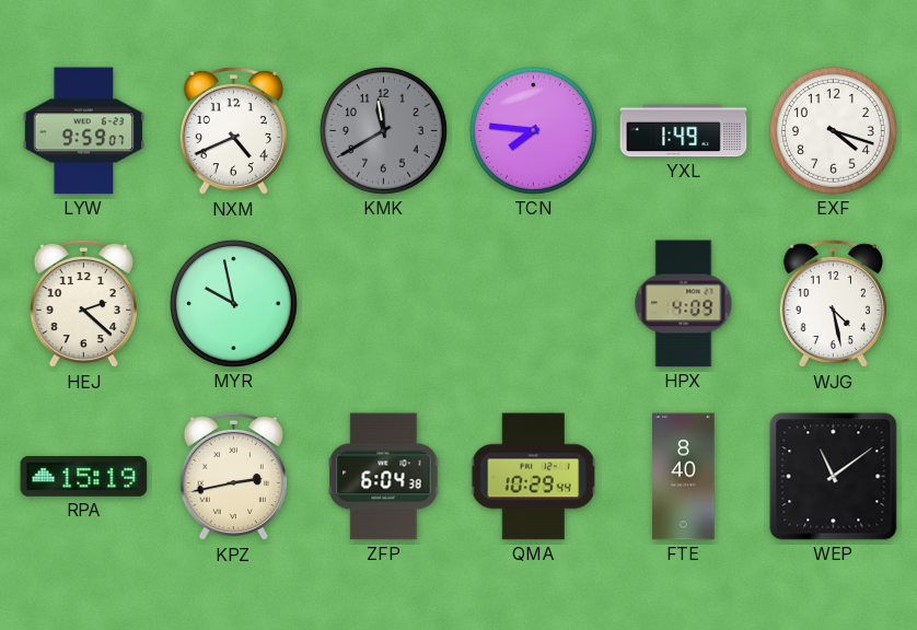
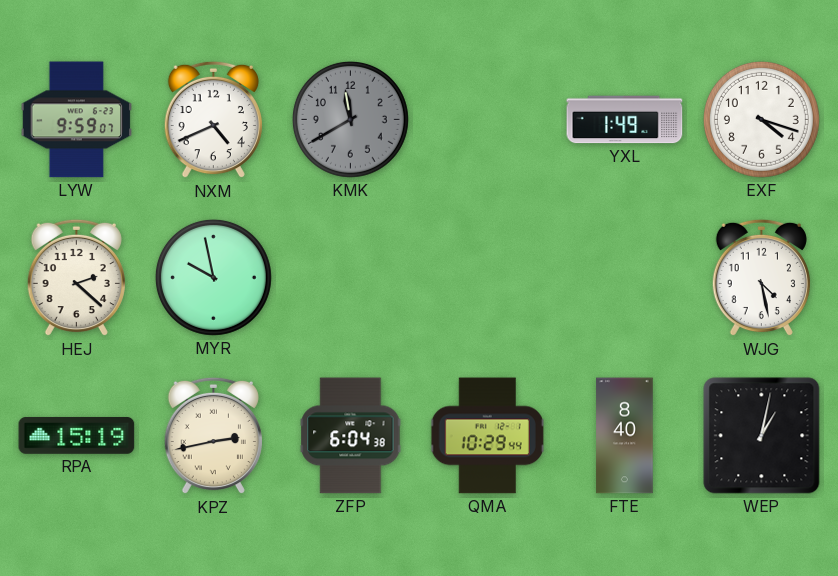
TCN: 7:46 -> none (533, 130)
HPX: 4:09 -> none (684, 304)
WEP: 11:09 -> 1:02 (762, 436)
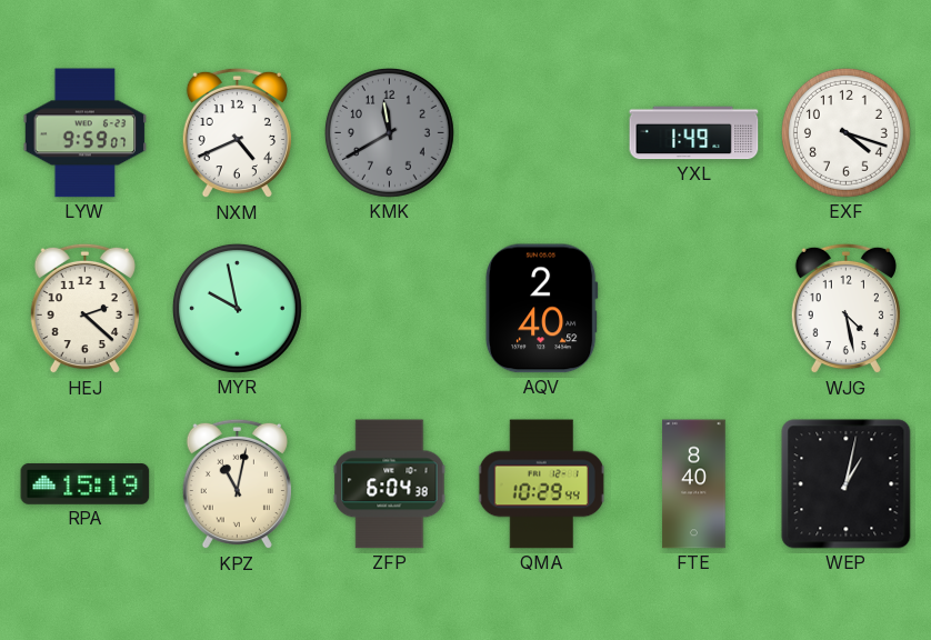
AQV: none -> 2:40 (541, 309)
KPZ: 2:43 -> 11:02 (237, 484)
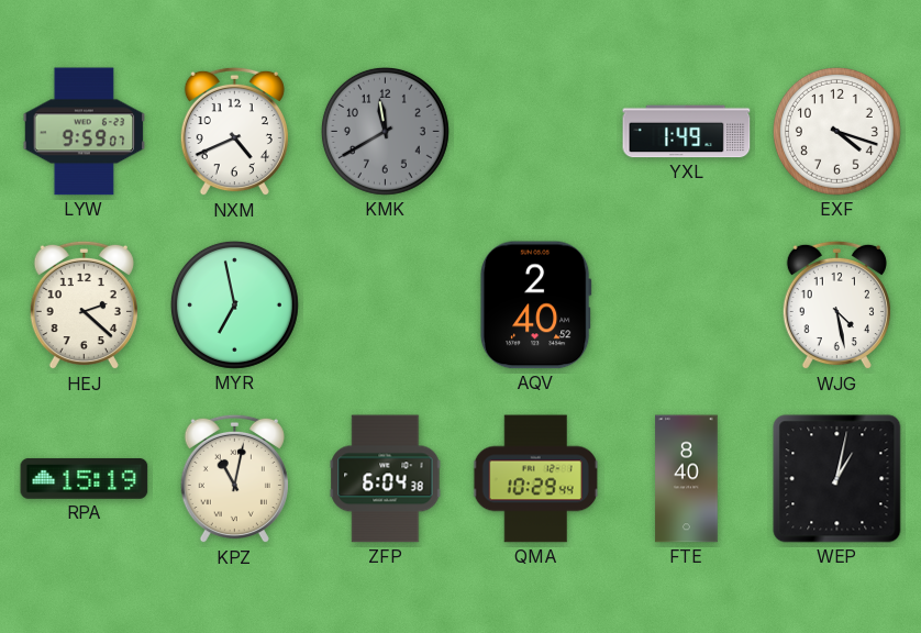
MYR: 9:58 -> 6:58 (234, 304)
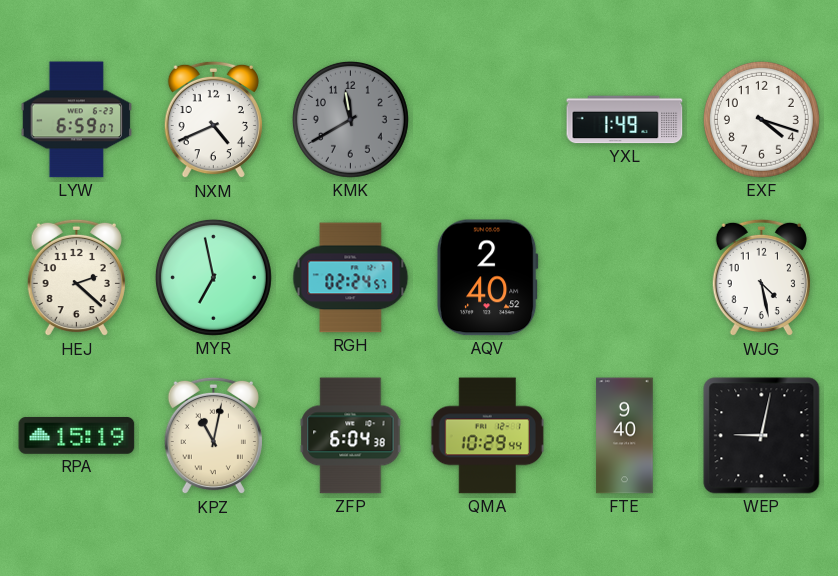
LYW: 9:59 -> 6:59 (77, 120)
RGH: none -> 02:24 (351, 278)
FTE: 8:40 -> 9:40 (625, 436)
WEP: 1:02 -> 9:02 (762, 436)
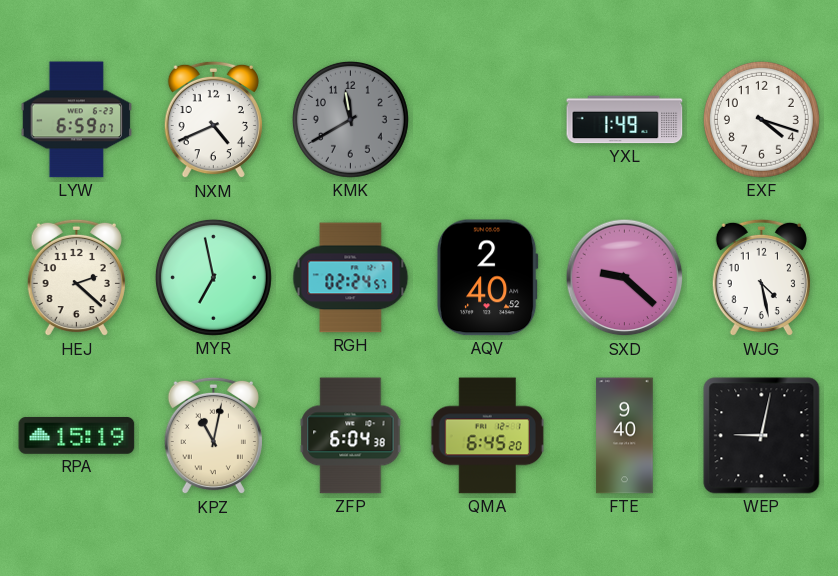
SXD: none -> 9:22 (625, 278)
QMA: 10:29 -> 6:45 (488, 436)
